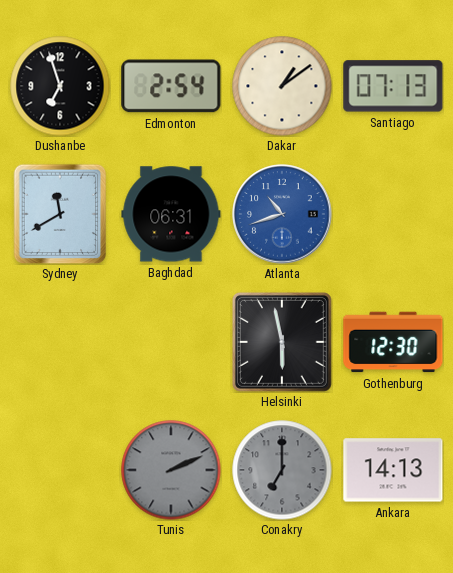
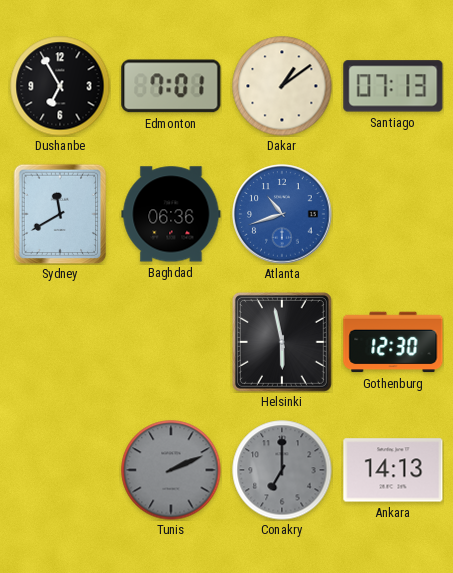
Dushanbe: 6:57 -> 6:55 (60, 86)
Edmonton: 2:54 -> 7:01 (171, 86)
Baghdad: 06:31 -> 06:36 (171, 214)
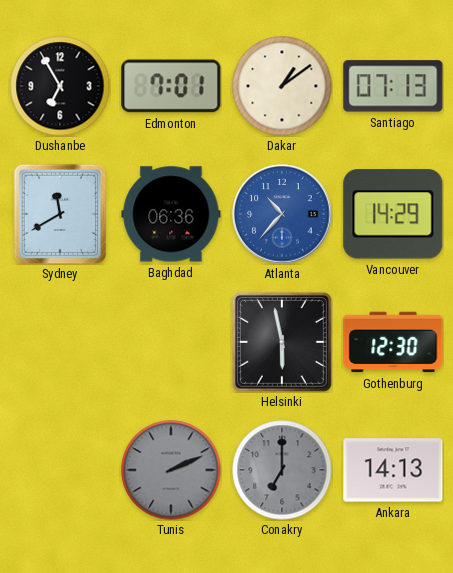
Atlanta: 10:42 -> 10:37 (282, 214)
Vancouver: none -> 14:29 (393, 214)
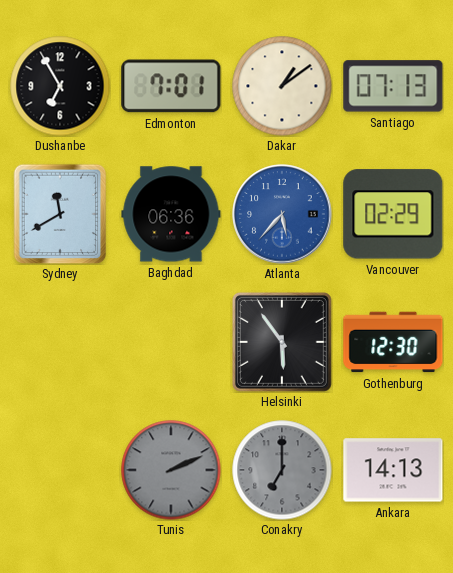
Atlanta: 10:37 -> 5:37 (282, 214)
Vancouver: 14:29 -> 02:29 (393, 214)
Helsinki: 5:58 -> 5:54 (282, 342)
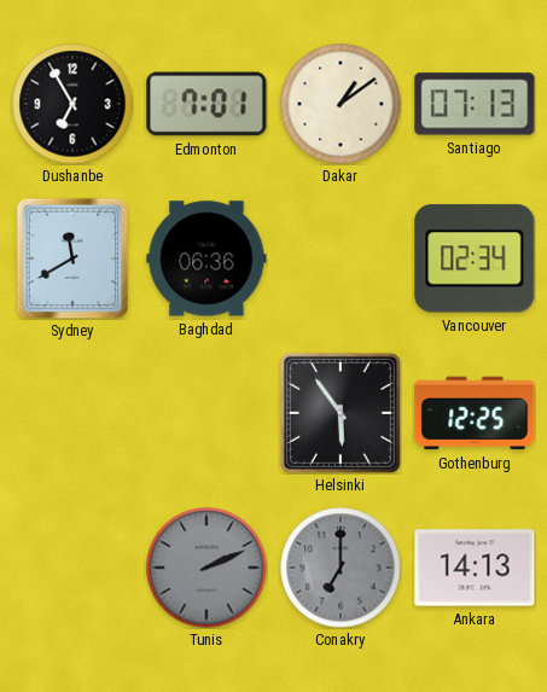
Atlanta: 5:37 -> none (282, 214)
Vancouver: 02:29 -> 02:34 (475, 258)
Gothenburg: 12:30 -> 12:25 (475, 413)
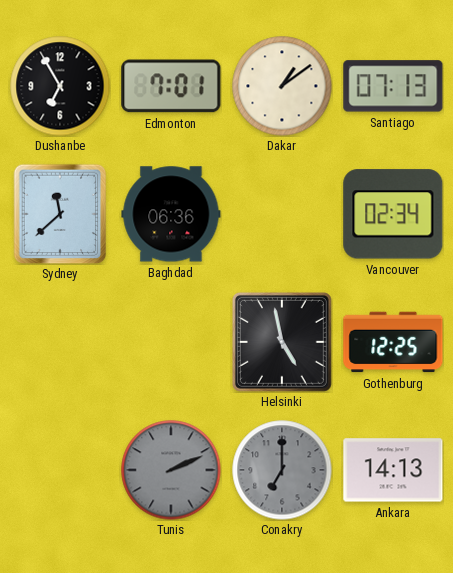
Sydney: 11:40 -> 11:38 (60, 214)
Helsinki: 5:54 -> 4:58 (282, 342)
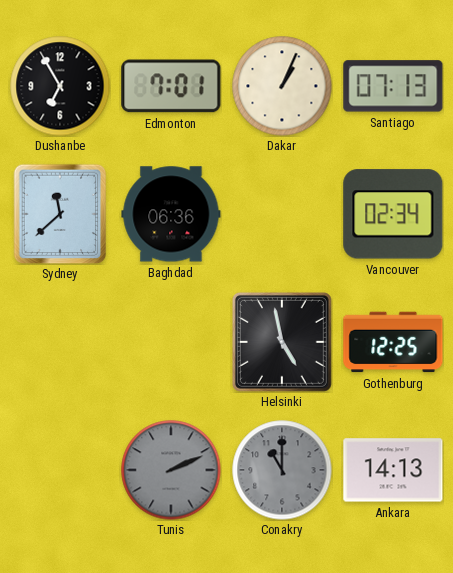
Dakar: 1:09 -> 1:04 (282, 86)
Conakry: 7:00 -> 11:00 (282, 470)
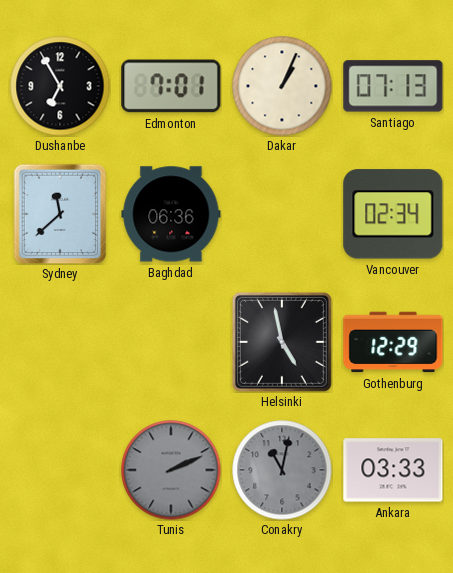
Gothenburg: 12:25 -> 12:29 (393, 342)
Conakry: 11:00 -> 11:02 (282, 470)
Ankara: 14:13 -> 03:33 (393, 470)
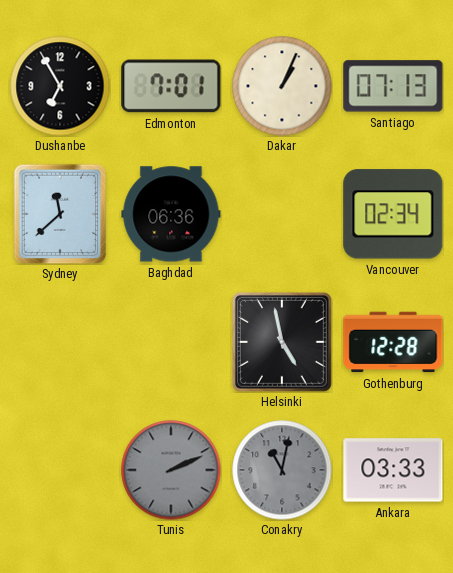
Gothenburg: 12:29 -> 12:28 (393, 342)
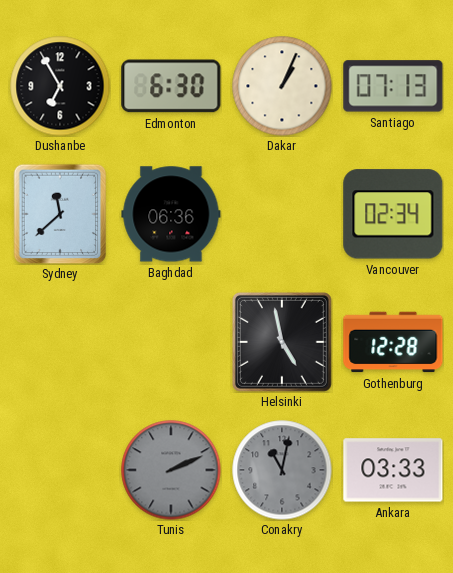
Edmonton: 7:01 -> 6:30 (171, 86)
